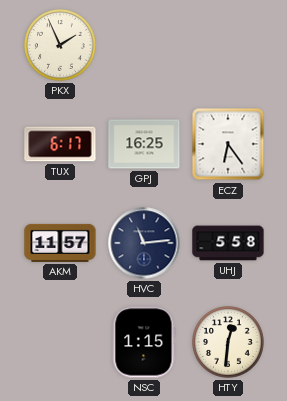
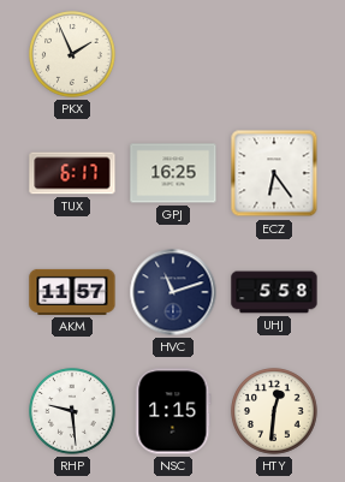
HVC: 11:14 -> 11:12 (173, 292)
RHP: none -> 9:29 (72, 411)
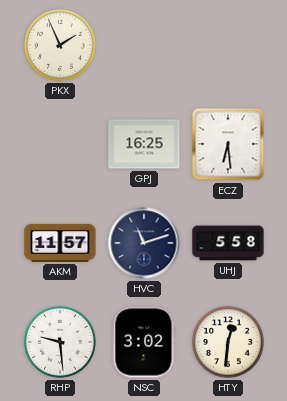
TUX: 6:17 -> none (72, 173)
ECZ: 6:24 -> 6:29 (228, 144)
NSC: 1:15 -> 3:02 (144, 342)
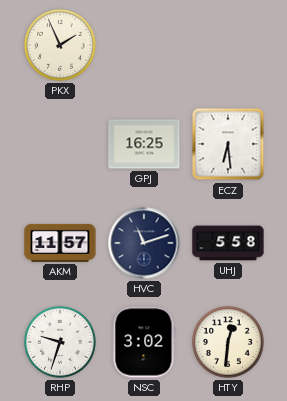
RHP: 9:29 -> 9:33 (60, 342)
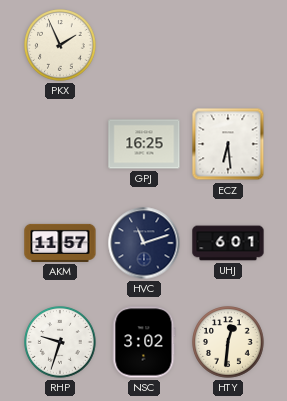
UHJ: 5:58 -> 6:01 (228, 243)
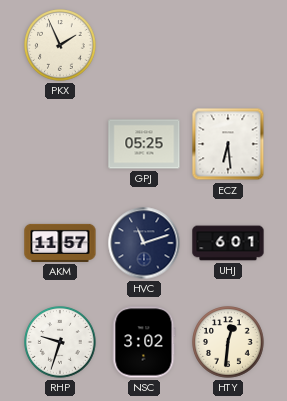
GPJ: 16:25 -> 05:25 (144, 144)
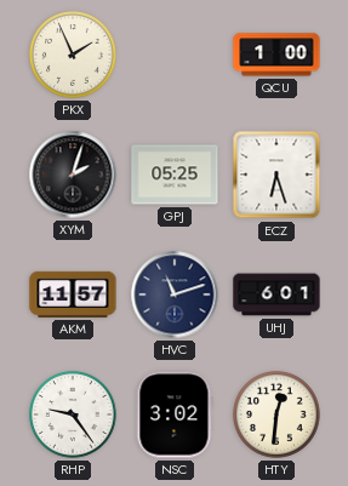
QCU: none -> 1:00 (276, 55)
XYM: none -> 2:03 (73, 175)
ECZ: 6:29 -> 6:27 (276, 175)
RHP: 9:33 -> 9:24 (73, 414)
